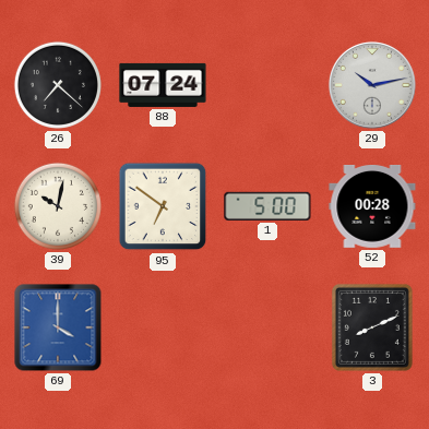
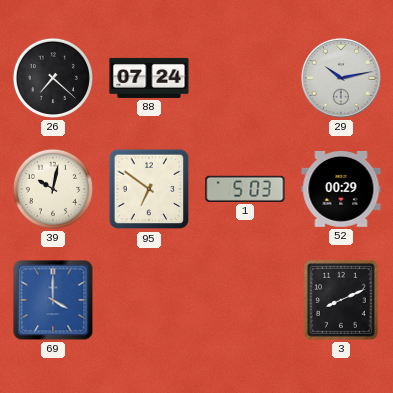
1: 5:00 -> 5:03 (245, 189)
52: 00:28 -> 00:29 (341, 190)
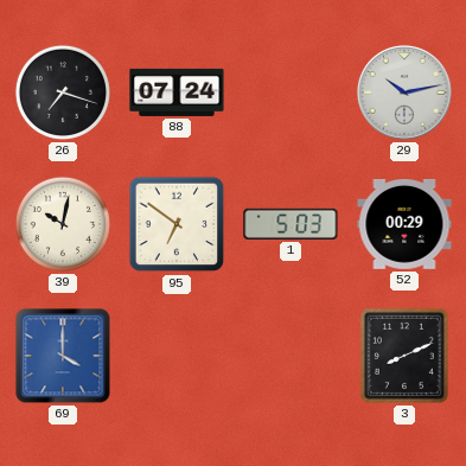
26: 7:22 -> 7:18 (63, 92)
